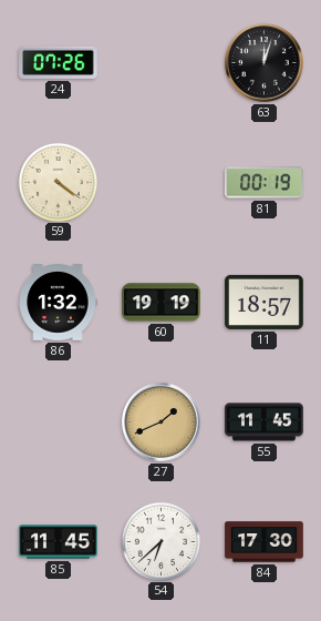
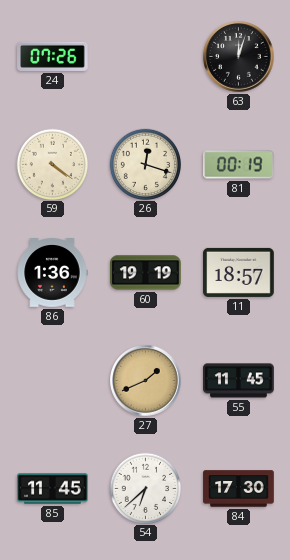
26: none -> 12:18 (145, 164)
86: 1:32 -> 1:36 (52, 273)
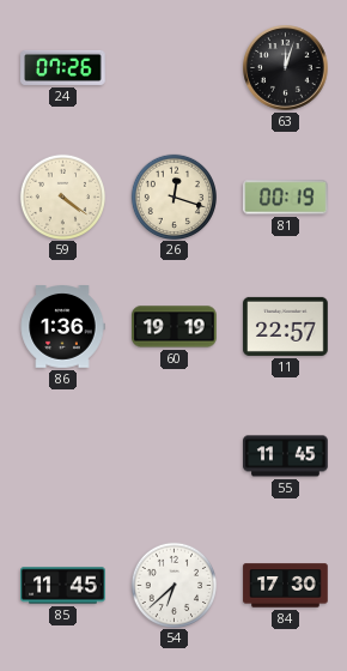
11: 18:57 -> 22:57 (286, 326)
27: 1:41 -> none (146, 381)
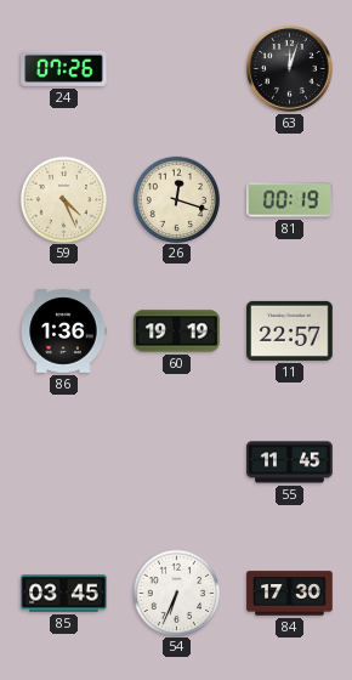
59: 4:21 -> 4:26 (63, 199)
85: 11:45 -> 03:45 (64, 594)
54: 6:38 -> 6:34 (176, 593)
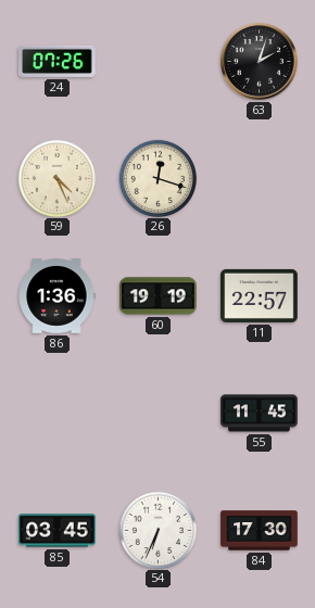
63: 12:03 -> 2:03 (260, 62)
81: 00:19 -> none (290, 200)
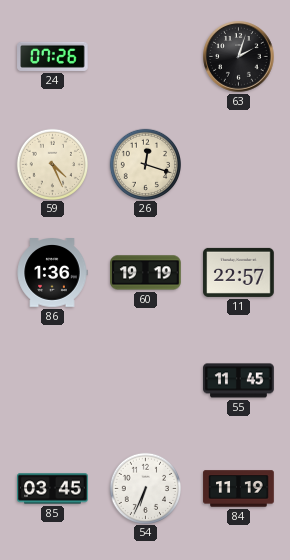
84: 17:30 -> 11:19 (239, 489)
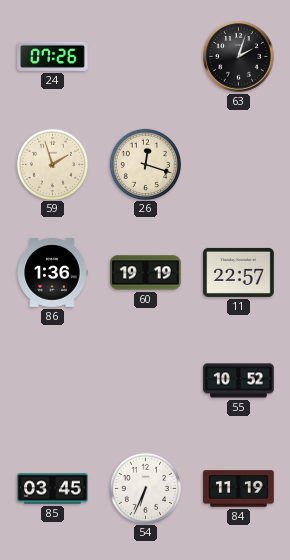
59: 4:26 -> 1:57 (52, 164)
55: 11:45 -> 10:52 (239, 381)
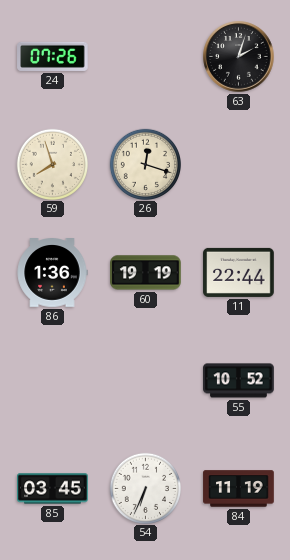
59: 1:57 -> 7:57 (52, 164)
11: 22:57 -> 22:44 (239, 272)
